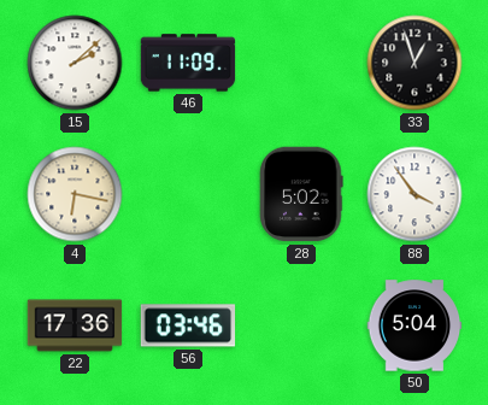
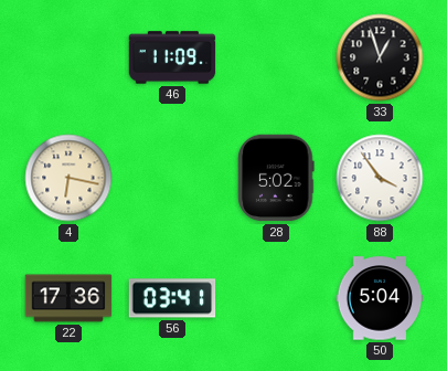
15: 2:08 -> none (75, 63)
56: 03:46 -> 03:41 (172, 298)
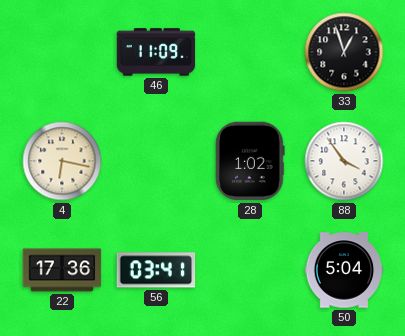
28: 5:02 -> 1:02 (250, 161)
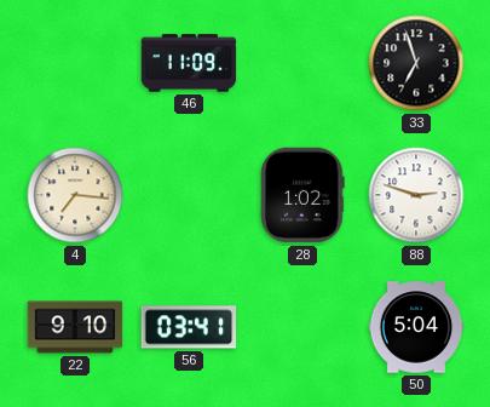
33: 12:57 -> 6:57 (416, 63)
4: 6:17 -> 7:16 (75, 195)
88: 3:54 -> 2:48 (416, 195)
22: 17:36 -> 9:10 (75, 327)
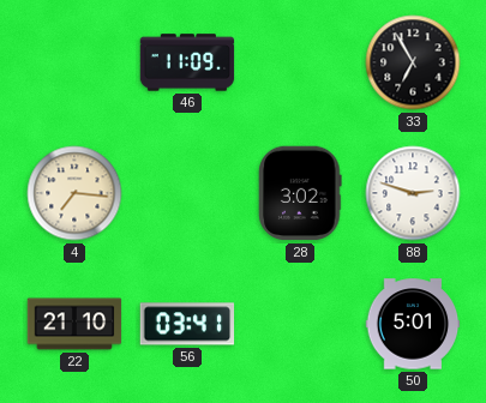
33: 6:57 -> 6:55 (413, 62)
28: 1:02 -> 3:02 (300, 193)
22: 9:10 -> 21:10 (74, 324)
50: 5:04 -> 5:01 (413, 324)
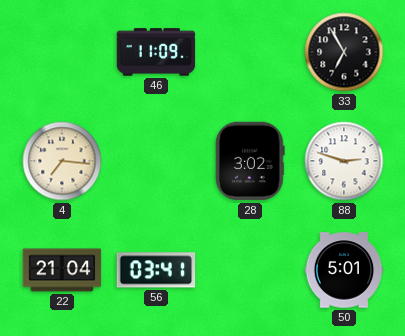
22: 21:10 -> 21:04 (62, 270)
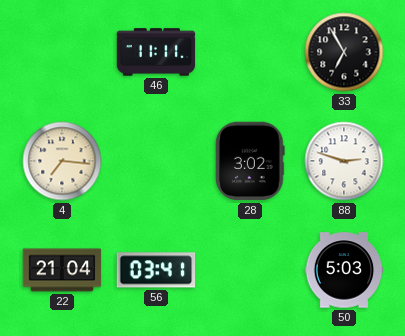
46: 11:09 -> 11:11 (156, 52)
50: 5:01 -> 5:03 (344, 270)
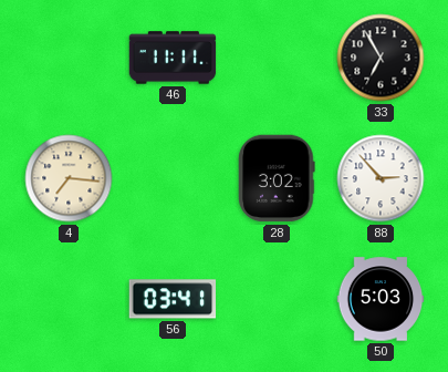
88: 2:48 -> 2:53 (381, 178)
22: 21:04 -> none (62, 270)
